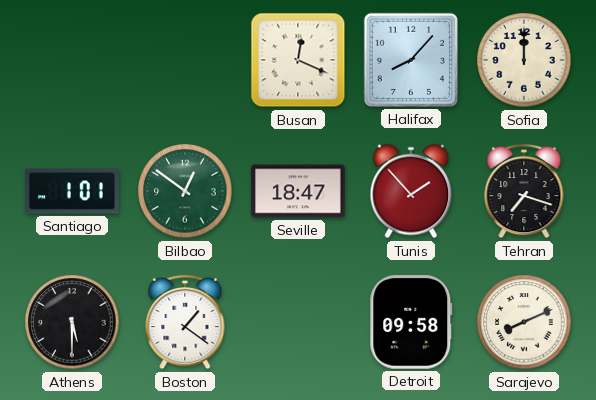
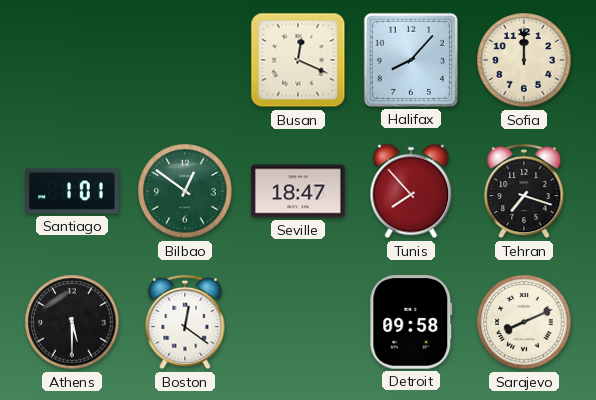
Tunis: 1:53 -> 7:53 (411, 191)
Boston: 1:21 -> 12:21 (185, 322)
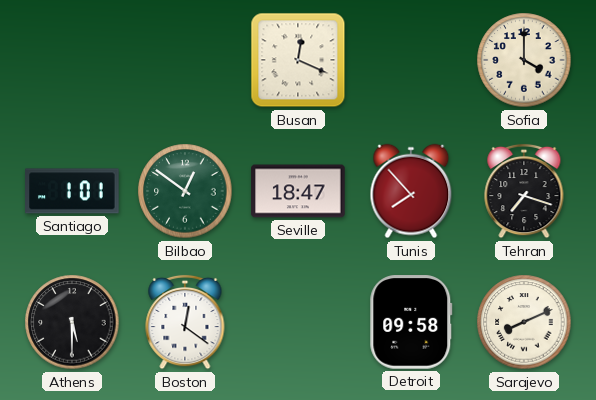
Halifax: 8:07 -> none (411, 60)
Sofia: 12:00 -> 4:00 (524, 60)
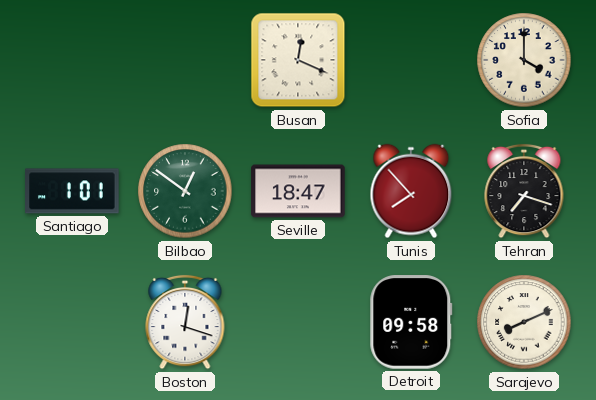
Athens: 5:30 -> none (72, 322)
Boston: 12:21 -> 12:18 (185, 322)
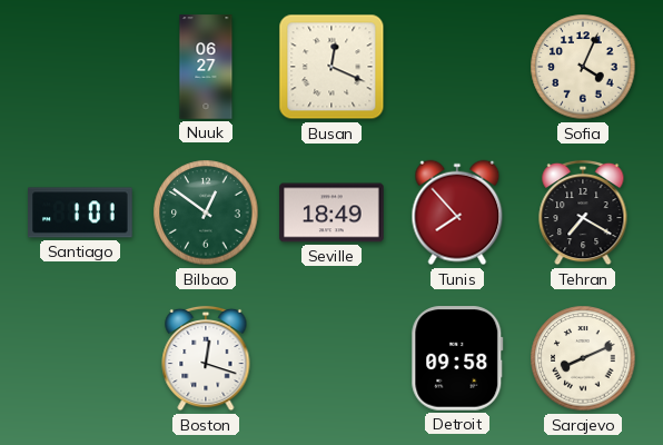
Nuuk: none -> 06:27 (206, 67)
Sofia: 4:00 -> 4:04 (583, 67)
Seville: 18:47 -> 18:49 (331, 212)
Tehran: 7:18 -> 7:20 (583, 212)
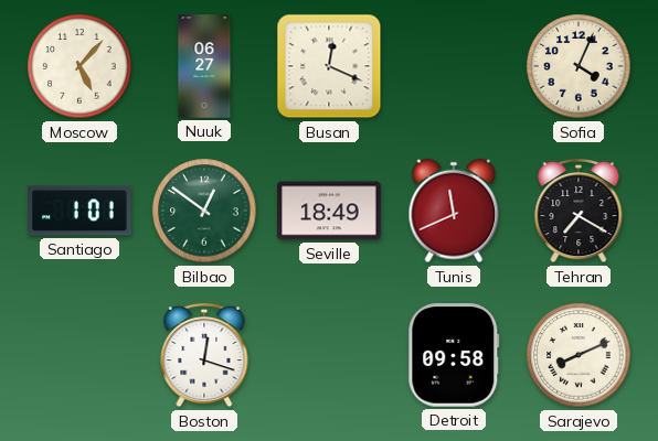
Moscow: none -> 5:07 (79, 66)
Tunis: 7:53 -> 11:41 (454, 211)
